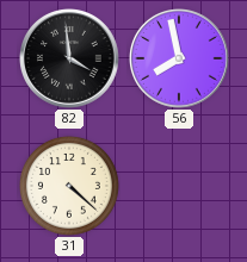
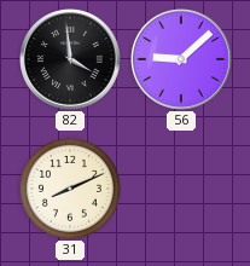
56: 7:58 -> 9:08 (182, 60)
31: 4:22 -> 8:11 (70, 189)
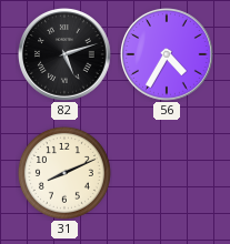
82: 3:59 -> 5:12 (66, 55)
56: 9:08 -> 4:35 (168, 55)
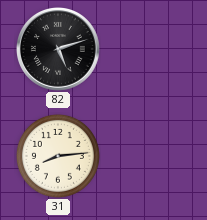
56: 4:35 -> none (168, 55)
31: 8:11 -> 8:14 (58, 156)
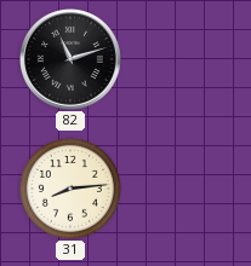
82: 5:12 -> 11:12 (72, 60)
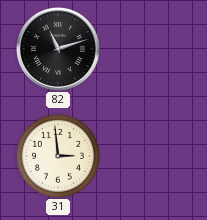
31: 8:14 -> 2:59 (58, 156)
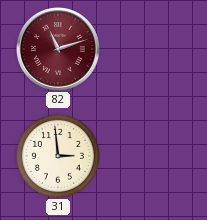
82 dial: black -> burgundy (59, 50)
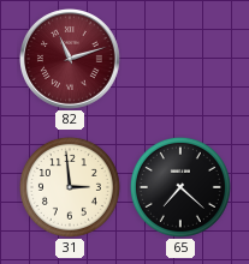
65: none -> 7:22 (180, 187)
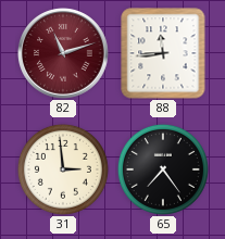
88: none -> 11:44 (163, 53)
65: 7:22 -> 7:24 (163, 169)
